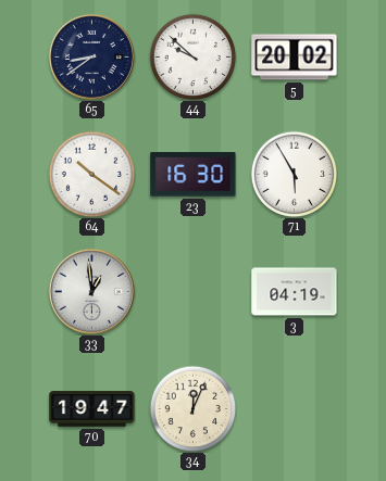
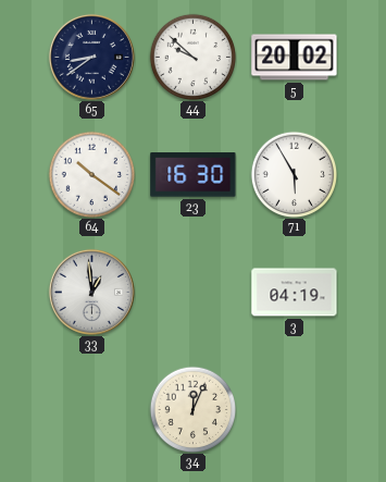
70: 19:47 -> none (92, 409)
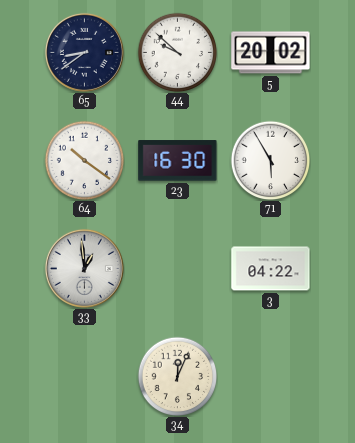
3: 04:19 -> 04:22 (271, 269)
